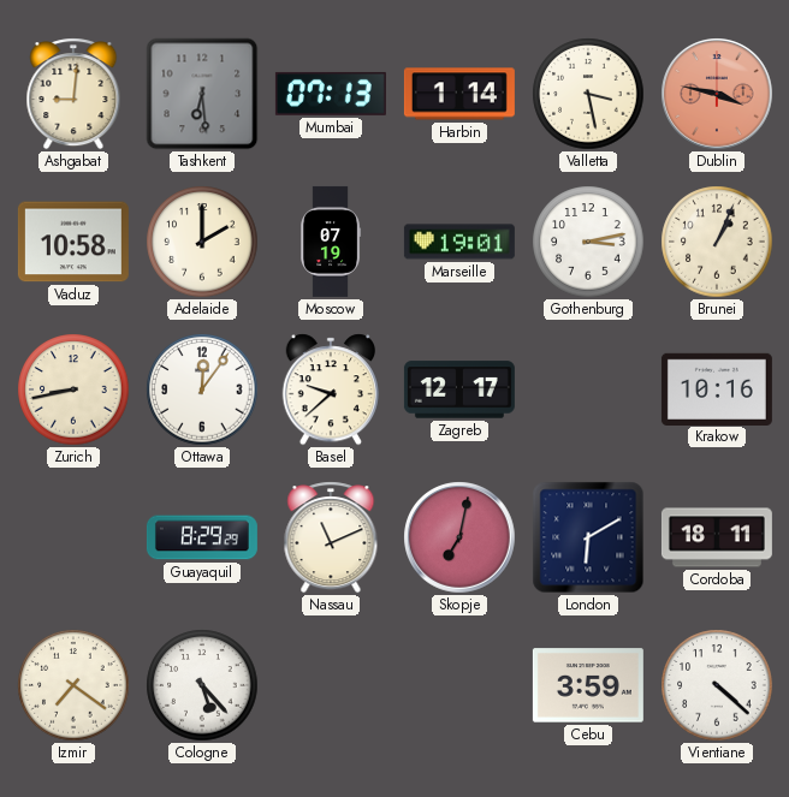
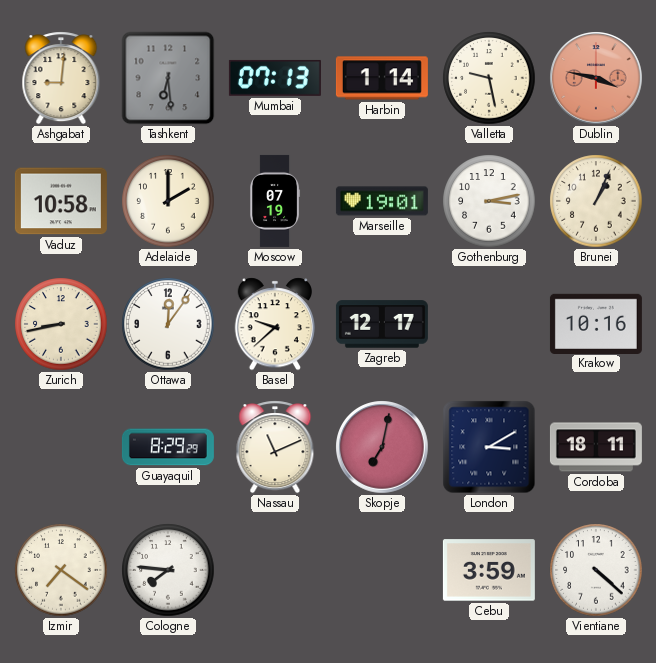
Valletta: 3:28 -> 9:28 (489, 78)
London: 6:10 -> 3:10 (489, 447)
Cologne: 5:23 -> 7:46 (168, 570)
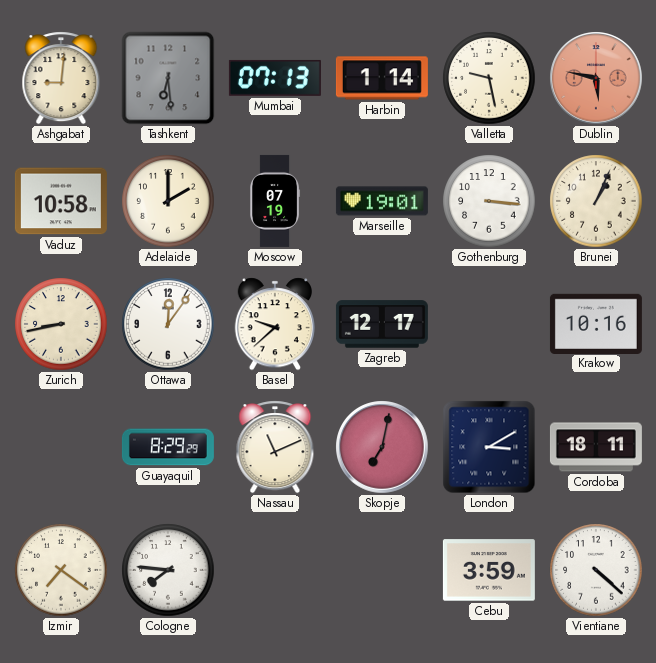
Dublin: 3:47 -> 5:47 (596, 78)
Gothenburg: 3:13 -> 3:16 (489, 201)
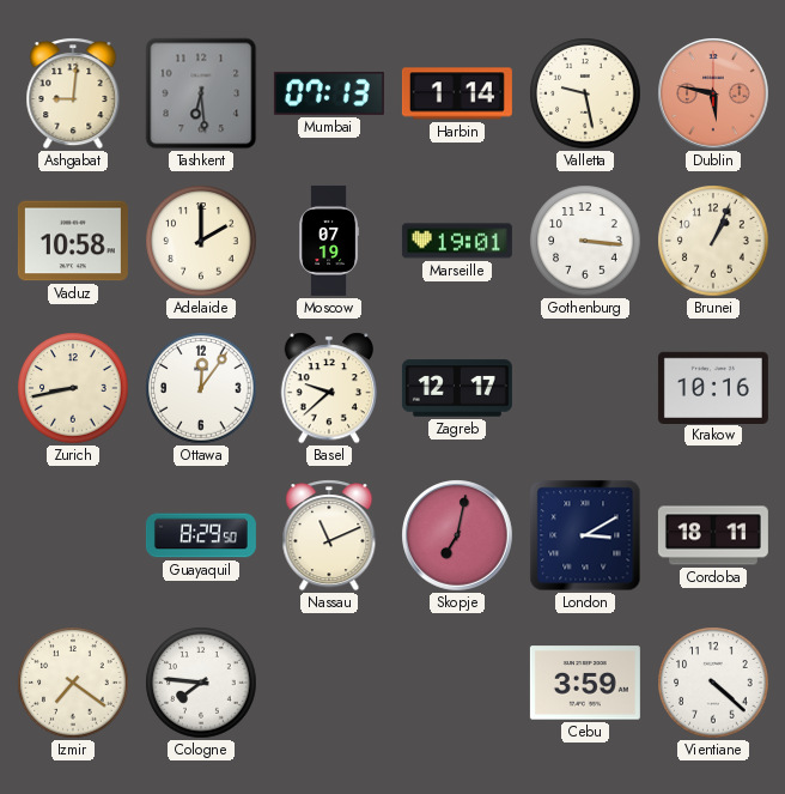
Guayaquil: 8:29:29 -> 8:29:50 (201, 535)
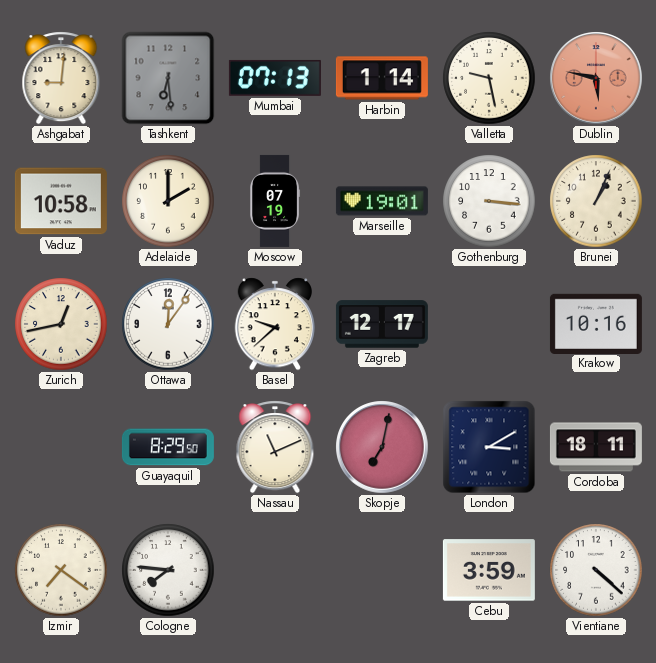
Zurich: 8:43 -> 12:43 (61, 324)
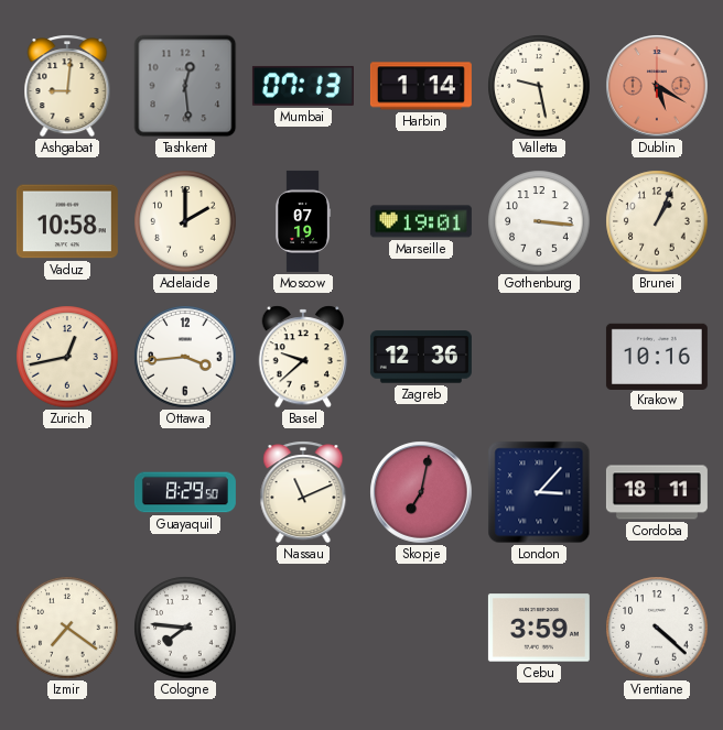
Tashkent: 6:29 -> 12:29 (185, 86)
Dublin: 5:47 -> 5:20 (657, 86)
Ottawa: 12:06 -> 3:44 (185, 357)
Zagreb: 12:17 -> 12:36 (421, 357)
London: 3:10 -> 3:07 (539, 492)
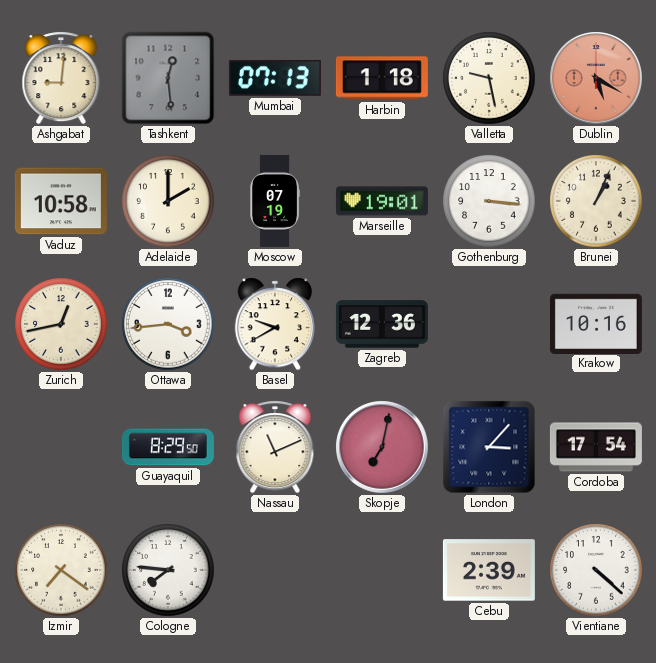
Harbin: 1:14 -> 1:18 (382, 78)
Basel: 9:38 -> 9:40 (275, 324)
Cordoba: 18:11 -> 17:54 (596, 447)
Cebu: 3:59 -> 2:39 (489, 570)
